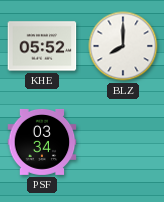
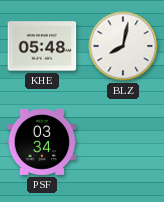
KHE: 05:52 -> 05:48 (42, 46)
BLZ: 8:00 -> 8:02 (123, 46)
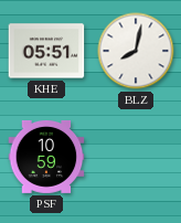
KHE: 05:48 -> 05:51 (46, 51)
PSF: 03:34 -> 10:59 (46, 157)
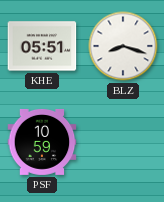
BLZ: 8:02 -> 8:18 (123, 46)
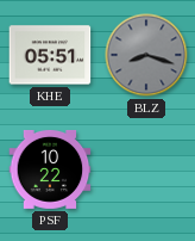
BLZ dial: white -> grey (146, 55)
PSF: 10:59 -> 10:22 (50, 169)
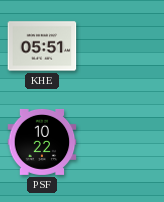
BLZ: 8:18 -> none (146, 55)
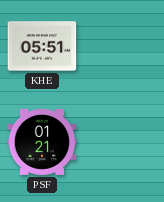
PSF: 10:22 -> 01:21 (42, 142)
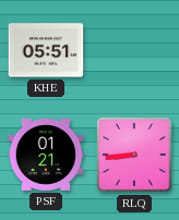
RLQ: none -> 8:44 (134, 155)
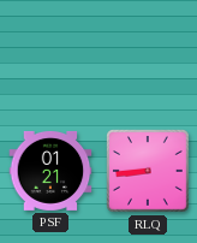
KHE: 05:51 -> none (46, 50)
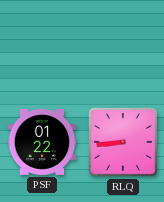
PSF: 01:21 -> 01:22 (42, 142)
